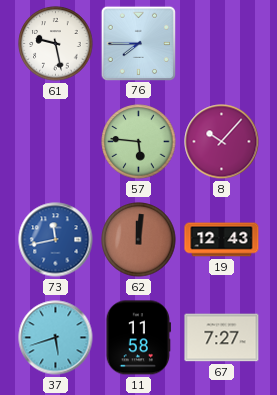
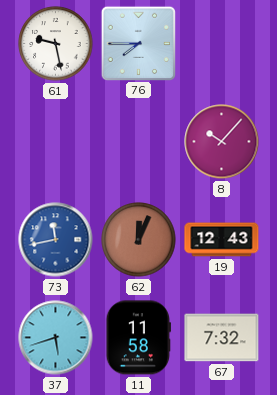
57: 5:46 -> none (139, 142)
62: 12:01 -> 12:04 (139, 240)
67: 7:27 -> 7:32 (222, 338)
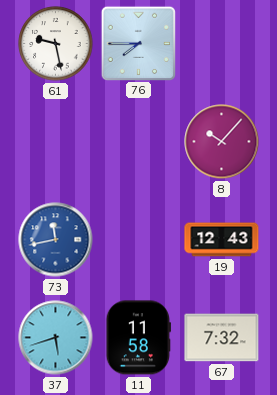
62: 12:04 -> none (139, 240)
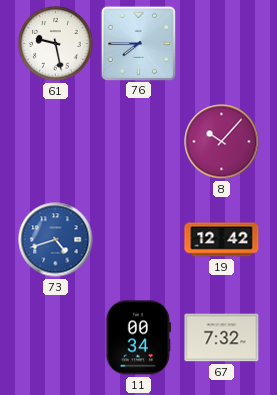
73: 11:43 -> 4:42 (56, 240)
19: 12:43 -> 12:42 (222, 240)
37: 5:42 -> none (56, 338)
11: 11:58 -> 00:34 (138, 338)
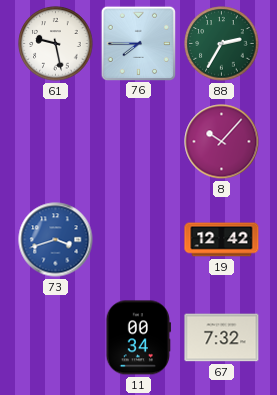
88: none -> 2:35 (222, 44)
73: 4:42 -> 3:42 (56, 240)
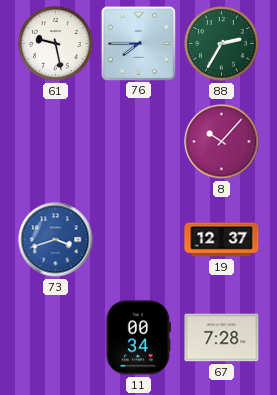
19: 12:42 -> 12:37 (222, 240)
67: 7:32 -> 7:28 (222, 338)
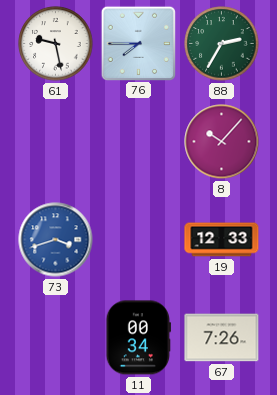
19: 12:37 -> 12:33 (222, 240)
67: 7:28 -> 7:26 (222, 338)
